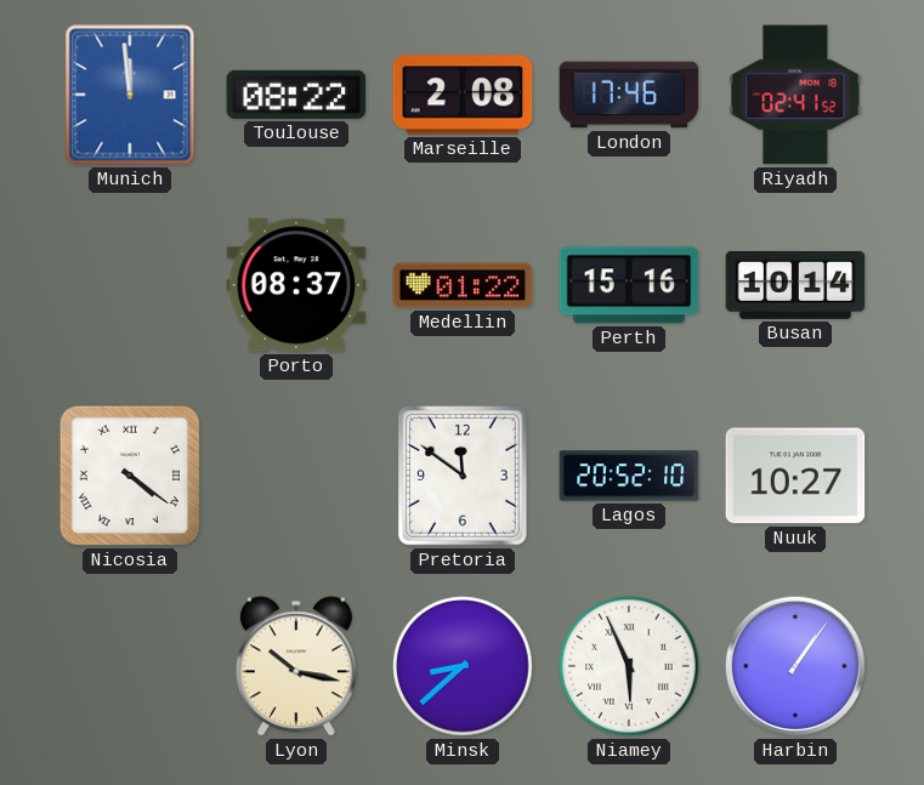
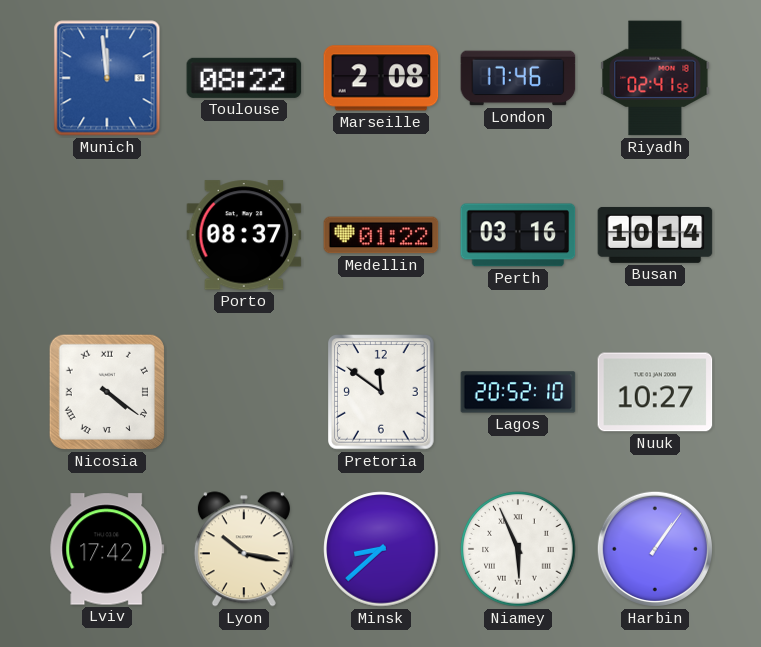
Perth: 15:16 -> 03:16 (518, 235)
Lviv: none -> 17:42 (107, 549)
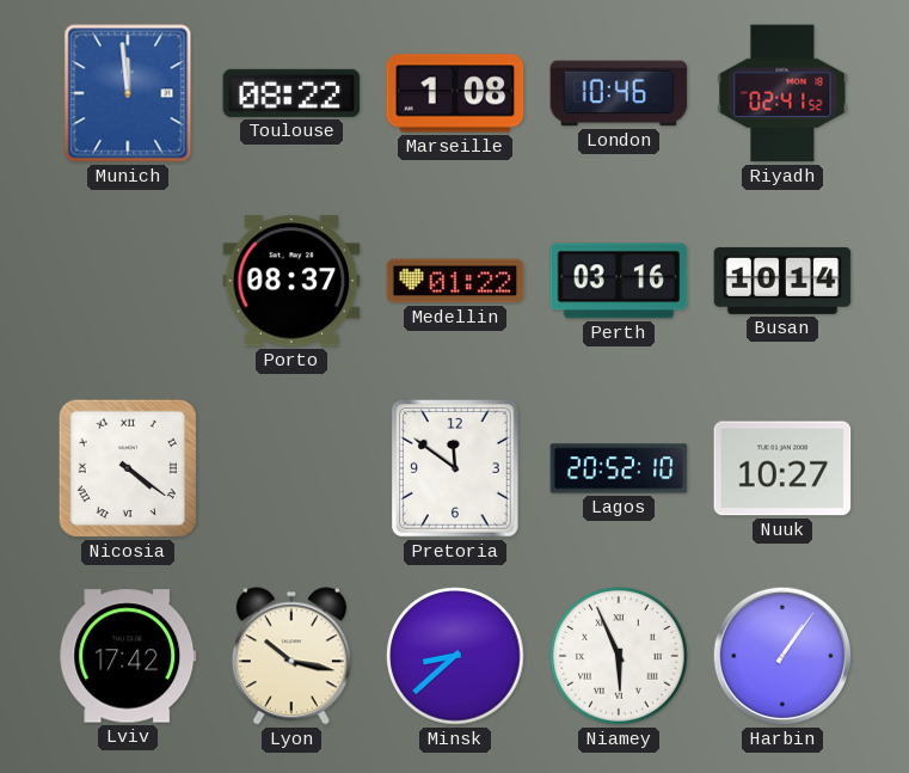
Marseille: 2:08 -> 1:08 (455, 93)
London: 17:46 -> 10:46 (619, 93)
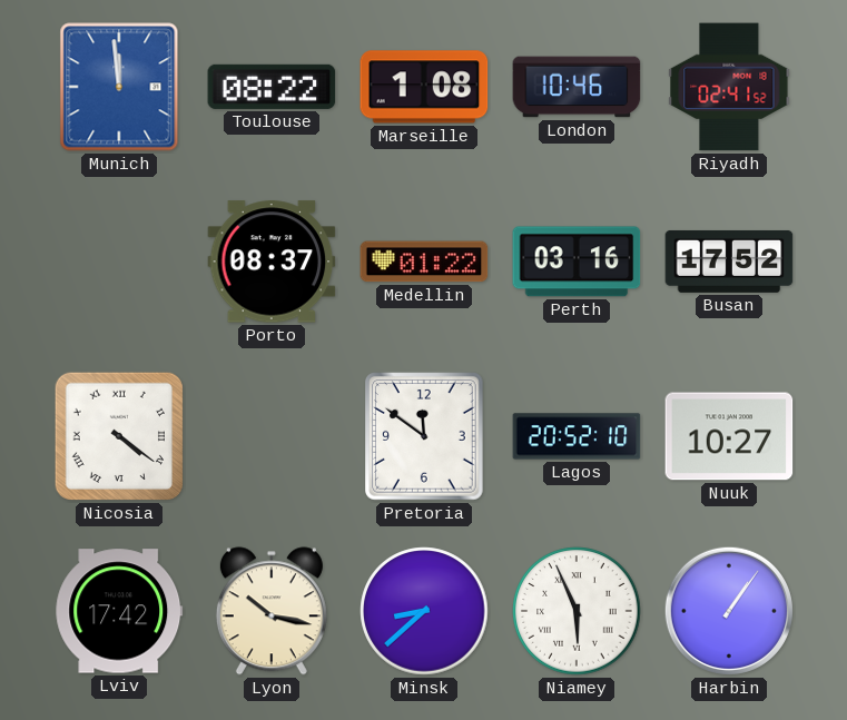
Busan: 10:14 -> 17:52 (729, 262)
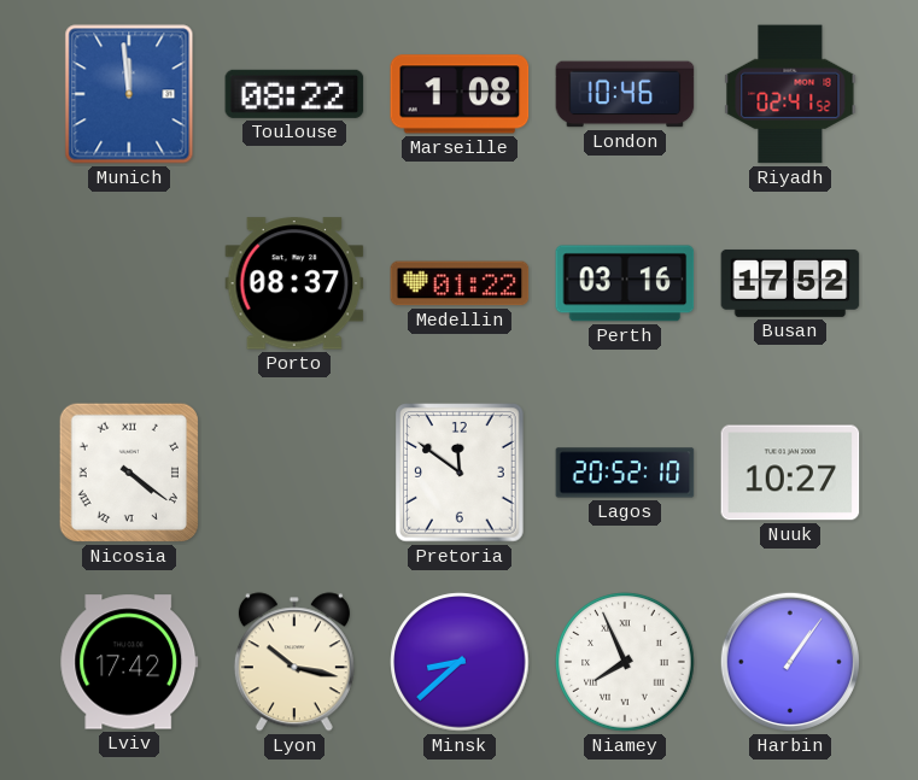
Niamey: 5:56 -> 7:56 (625, 662)
